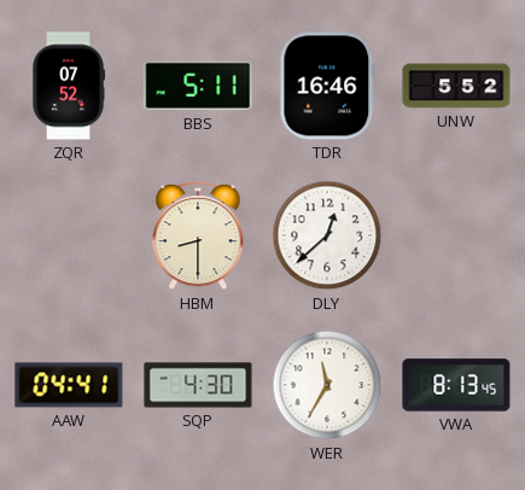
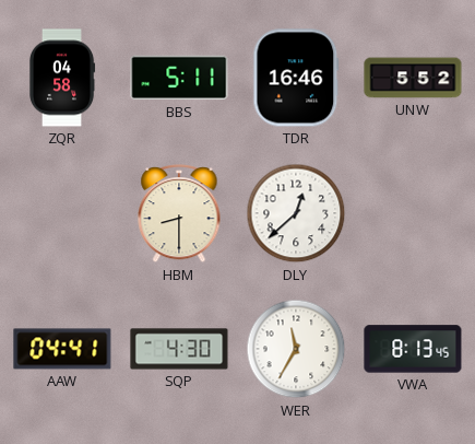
ZQR: 07:52 -> 04:58 (62, 78)
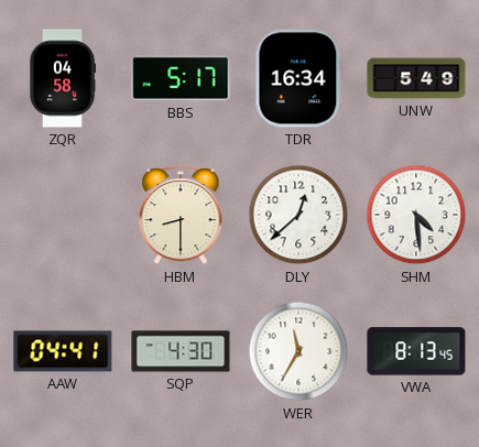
BBS: 5:11 -> 5:17 (181, 78)
TDR: 16:46 -> 16:34 (298, 78)
UNW: 5:52 -> 5:49 (416, 78)
SHM: none -> 4:29 (416, 215)
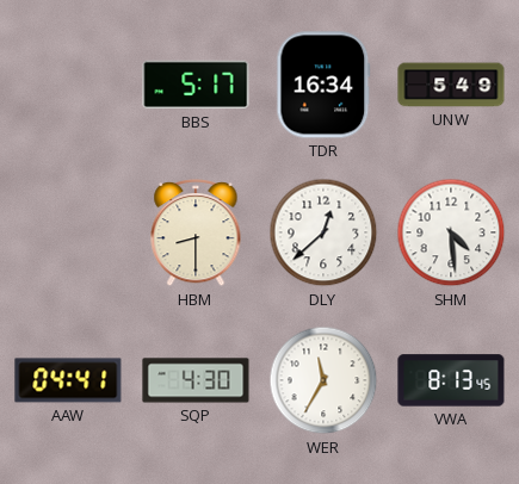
ZQR: 04:58 -> none (63, 78)
